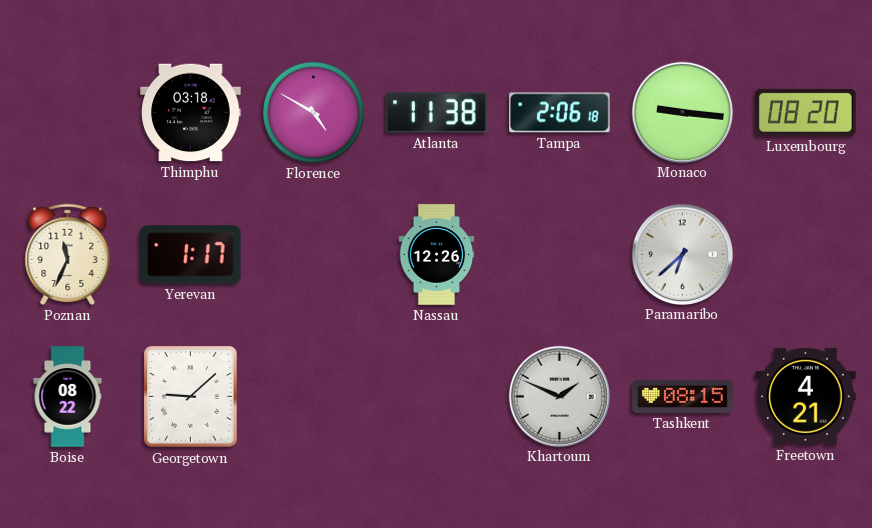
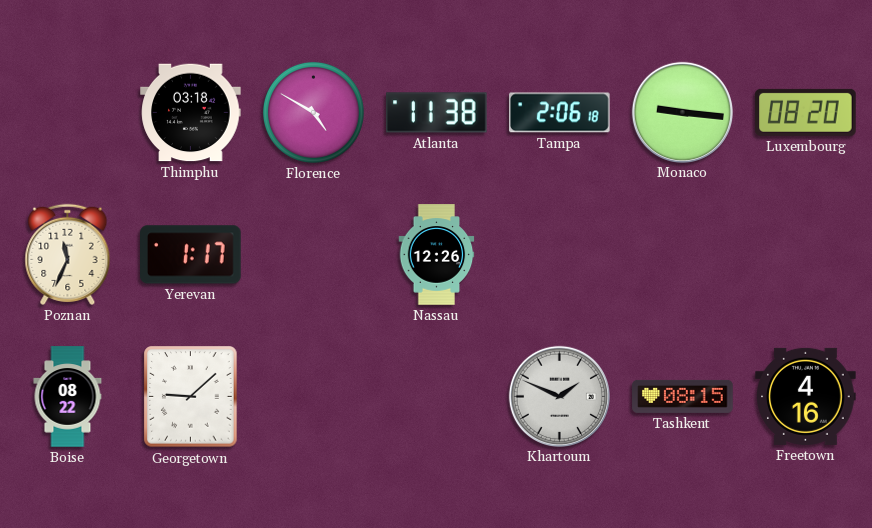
Paramaribo: 6:38 -> none (682, 254)
Freetown: 4:21 -> 4:16 (806, 396)
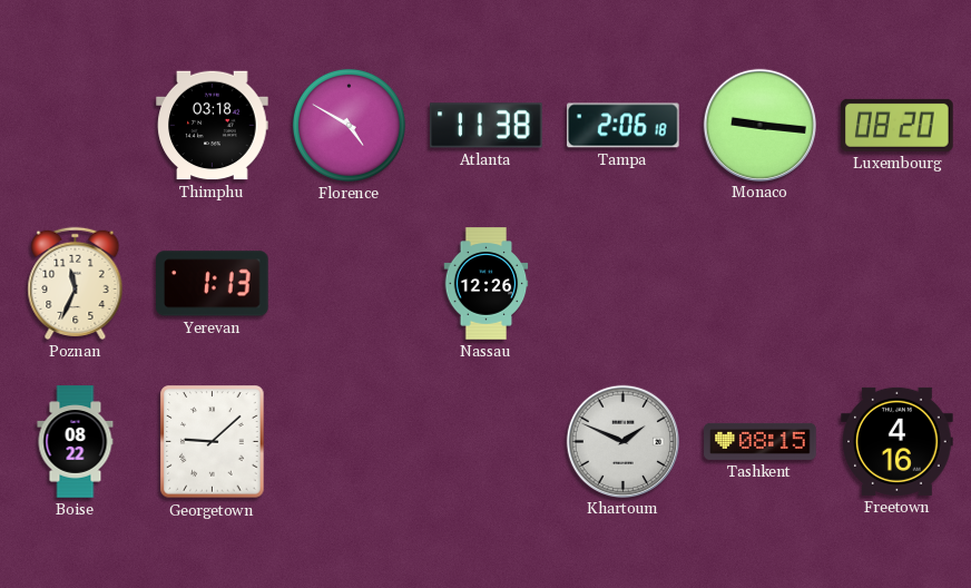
Yerevan: 1:17 -> 1:13 (213, 284)
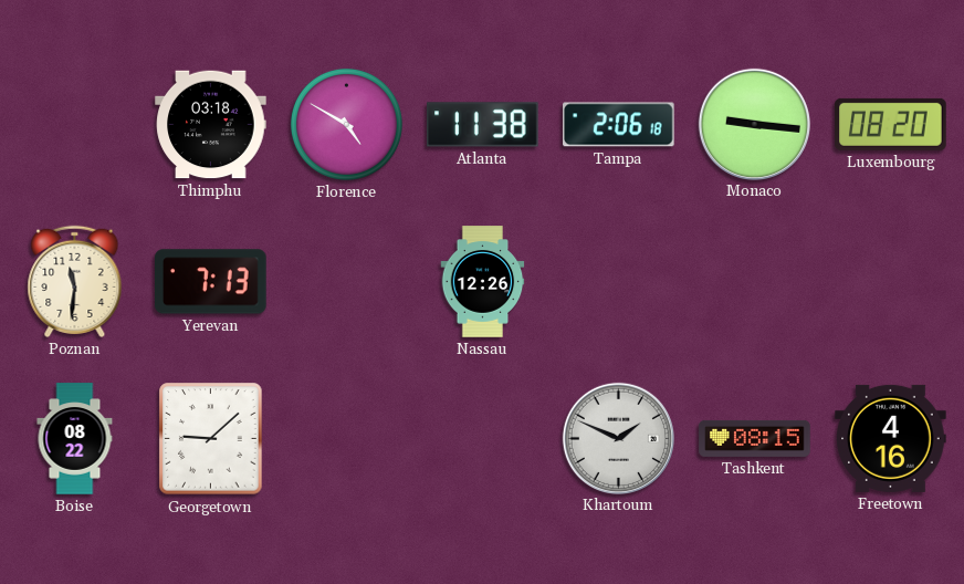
Poznan: 11:34 -> 11:31 (75, 281)
Yerevan: 1:13 -> 7:13 (211, 282)
